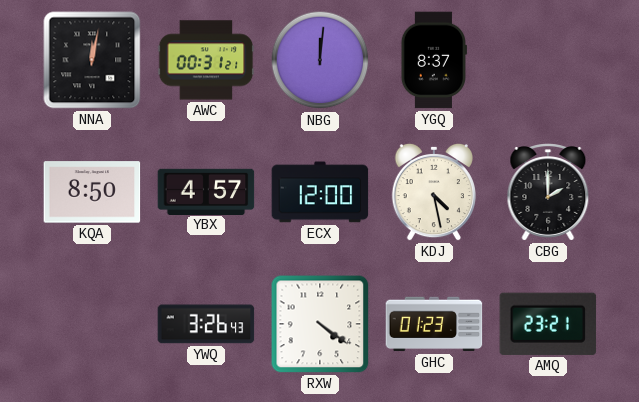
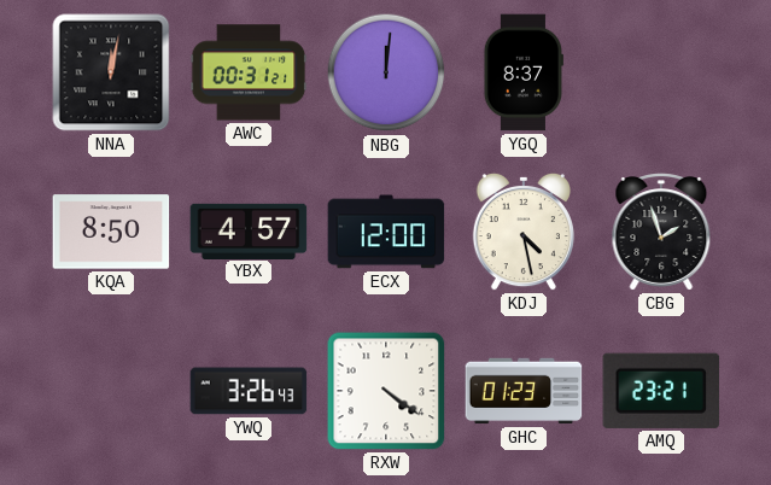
CBG: 2:00 -> 1:57 (661, 232)
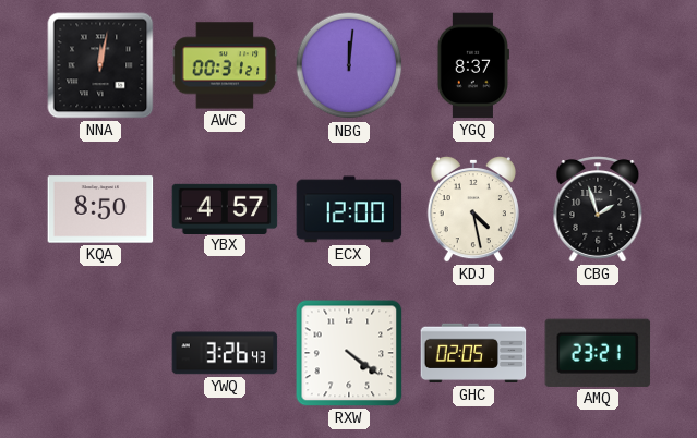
GHC: 01:23 -> 02:05 (473, 353)
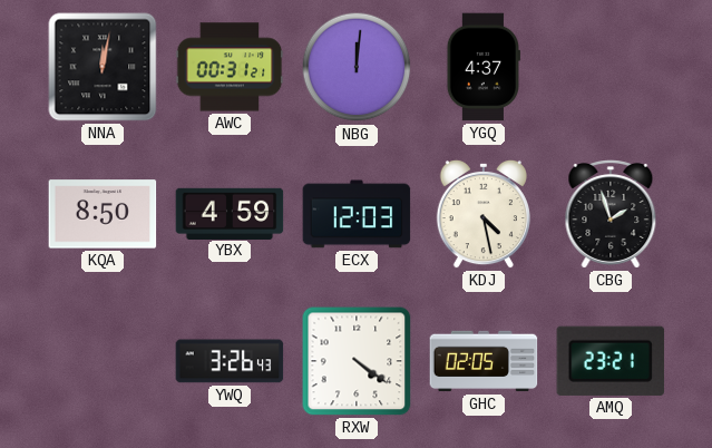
YGQ: 8:37 -> 4:37 (484, 67)
YBX: 4:57 -> 4:59 (230, 213)
ECX: 12:00 -> 12:03 (357, 214)
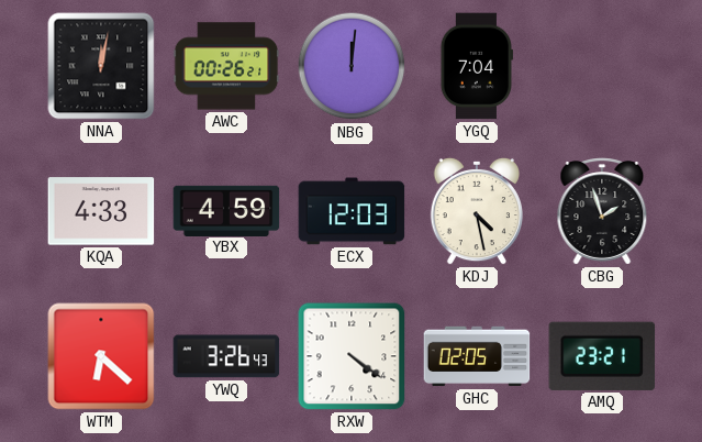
AWC: 00:31 -> 00:26 (226, 66)
YGQ: 4:37 -> 7:04 (477, 66)
KQA: 8:50 -> 4:33 (101, 211)
WTM: none -> 6:22 (101, 356)
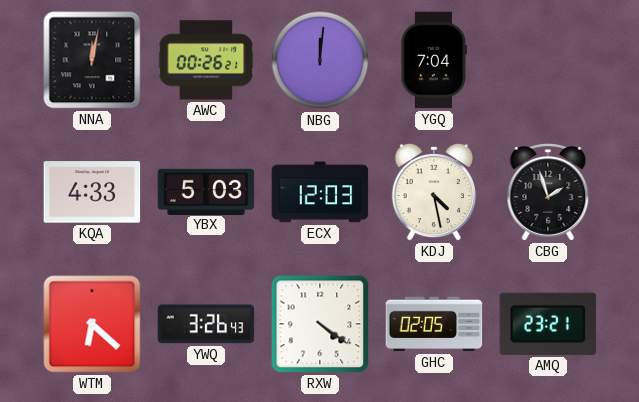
YBX: 4:59 -> 5:03 (206, 191)
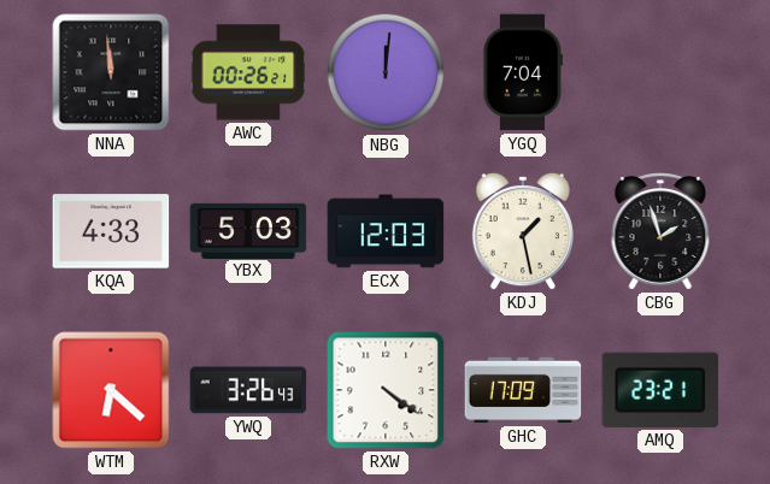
NNA: 12:02 -> 11:59 (111, 72)
KDJ: 4:28 -> 1:28 (523, 231)
GHC: 02:05 -> 17:09 (523, 390)
